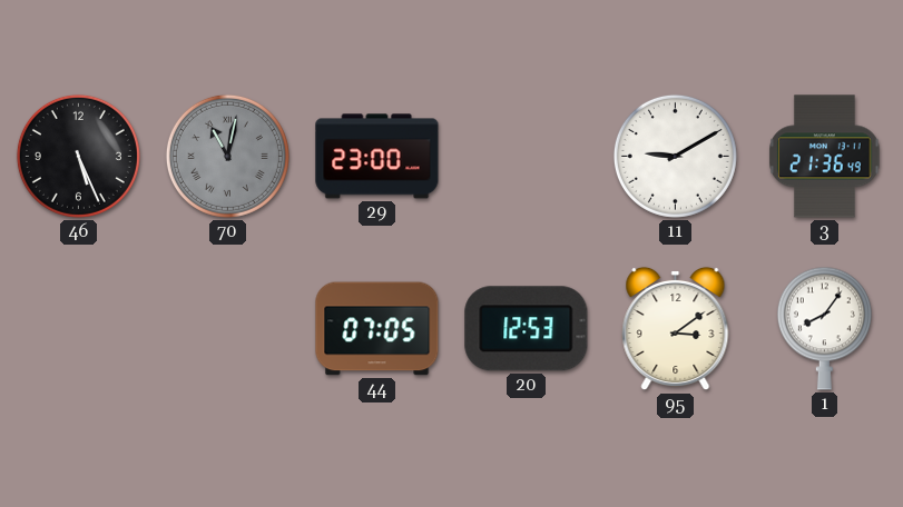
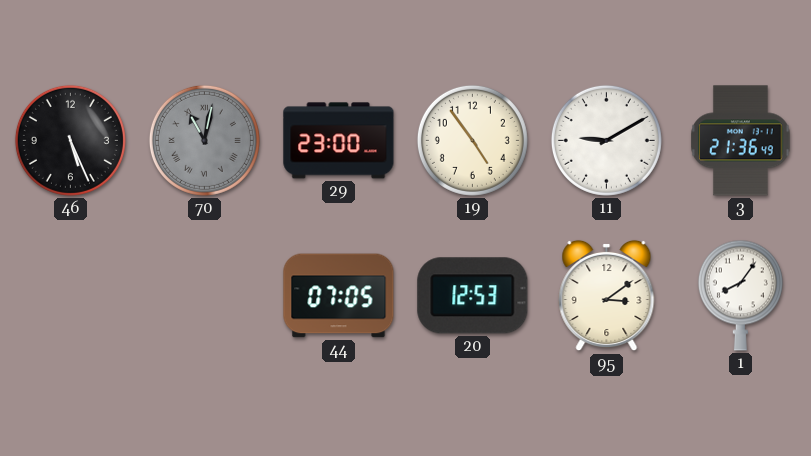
19: none -> 4:54 (472, 140)
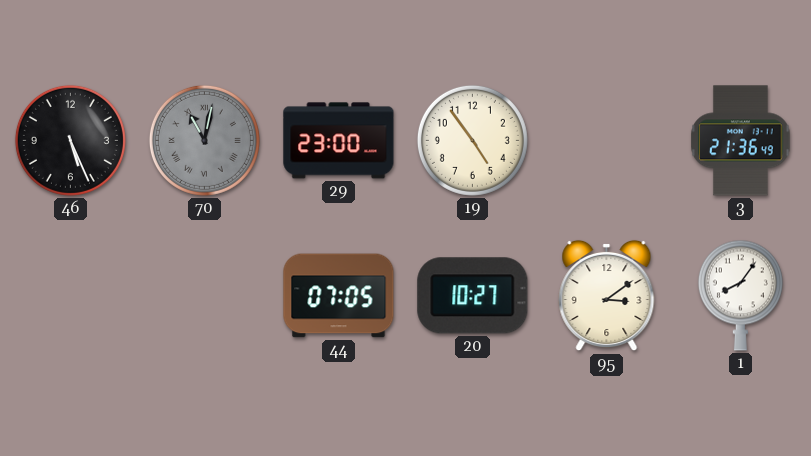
11: 9:10 -> none (606, 140)
20: 12:53 -> 10:27 (473, 296)
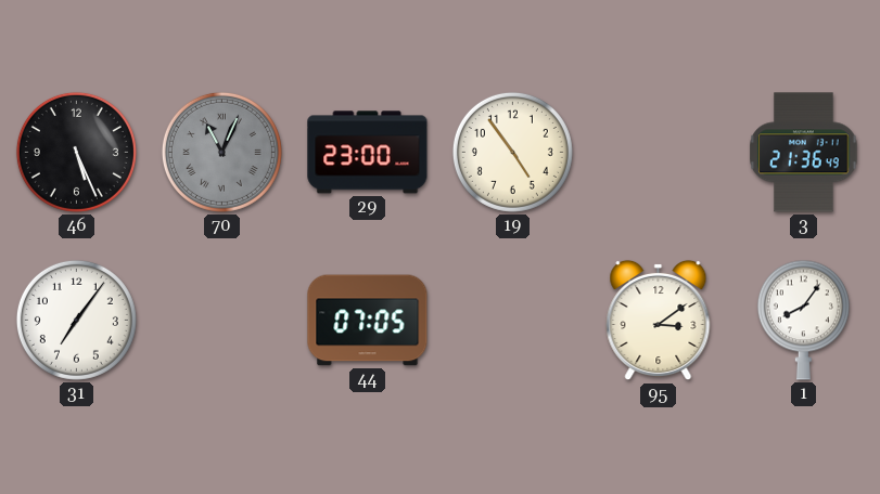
70: 11:02 -> 11:04 (221, 152)
31: none -> 7:06 (76, 320)
20: 10:27 -> none (473, 296)
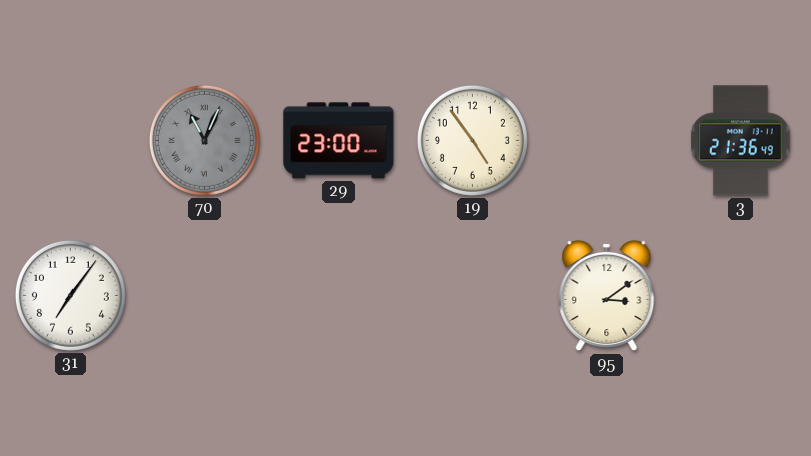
46: 5:26 -> none (76, 152)
44: 07:05 -> none (368, 321)
1: 8:06 -> none (803, 320)
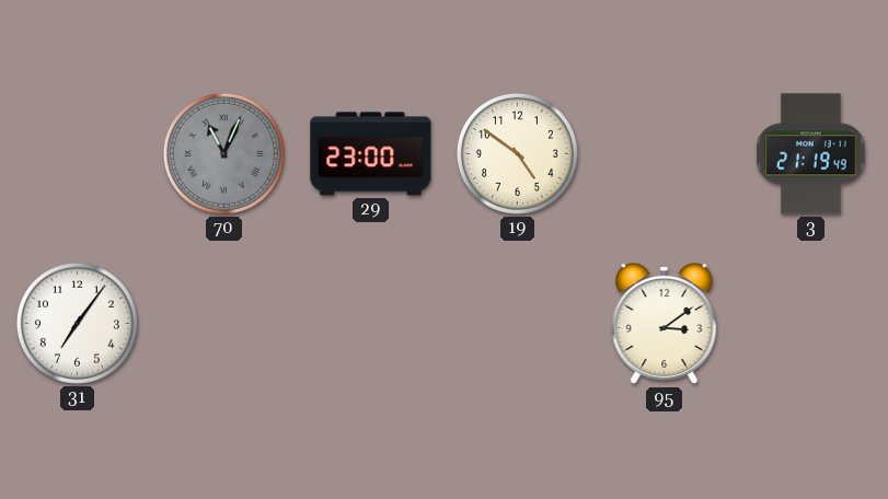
19: 4:54 -> 4:51 (517, 153)
3: 21:36 -> 21:19 (811, 154)
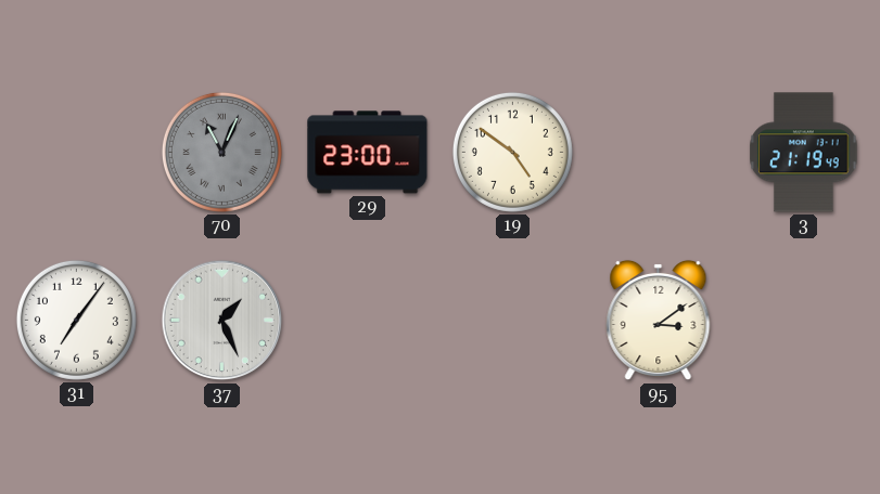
37: none -> 1:26 (222, 321)
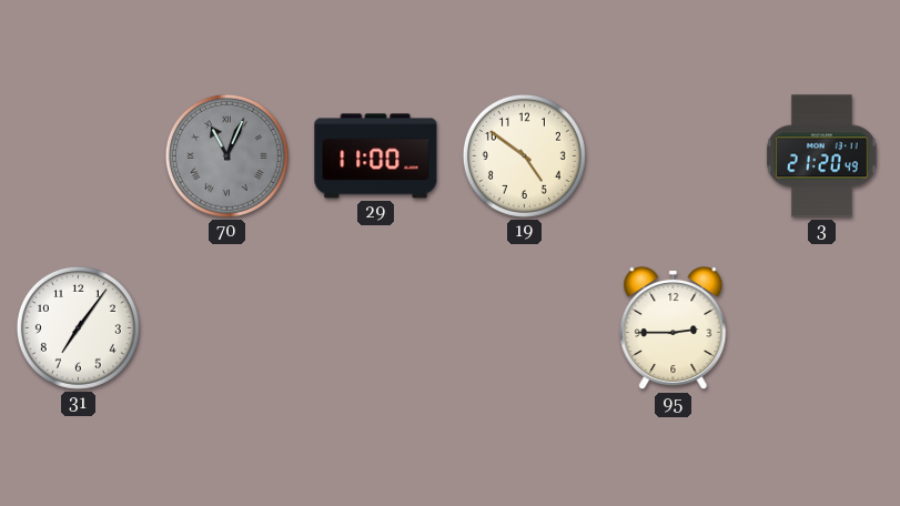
29: 23:00 -> 11:00 (376, 156)
3: 21:19 -> 21:20 (822, 156)
37: 1:26 -> none (222, 321)
95: 3:09 -> 2:45 (674, 328)
